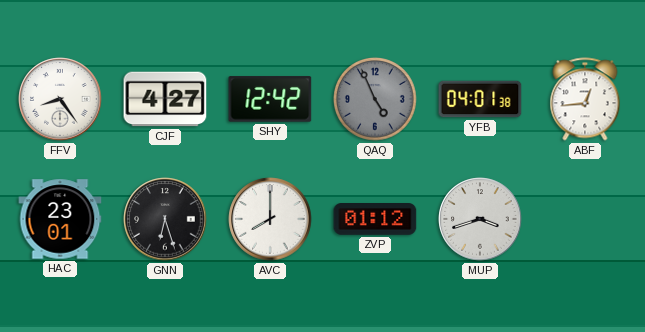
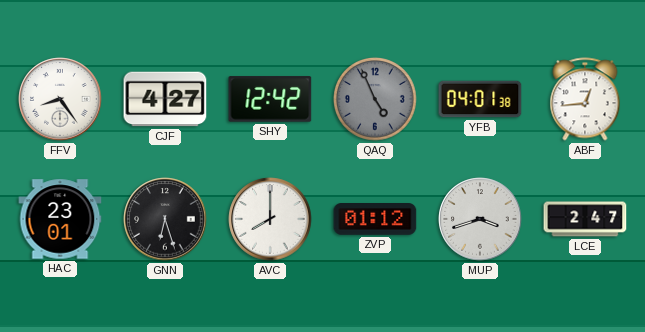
LCE: none -> 2:47 (585, 219)
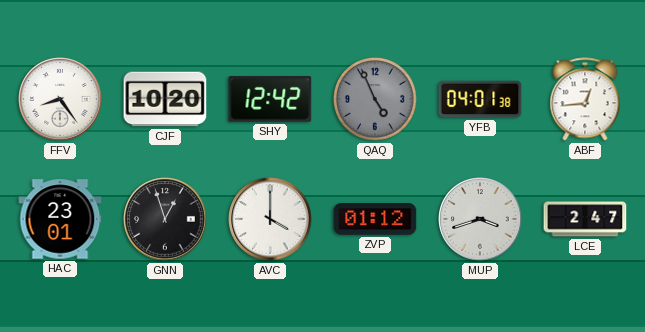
CJF: 4:27 -> 10:20 (165, 99)
GNN: 6:27 -> 12:57 (165, 219)
AVC: 8:00 -> 4:00 (270, 219)
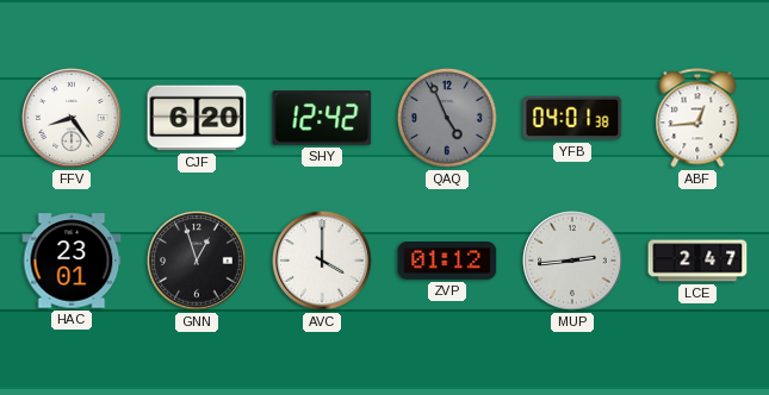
CJF: 10:20 -> 6:20 (197, 118)
MUP: 3:42 -> 2:44 (572, 261)
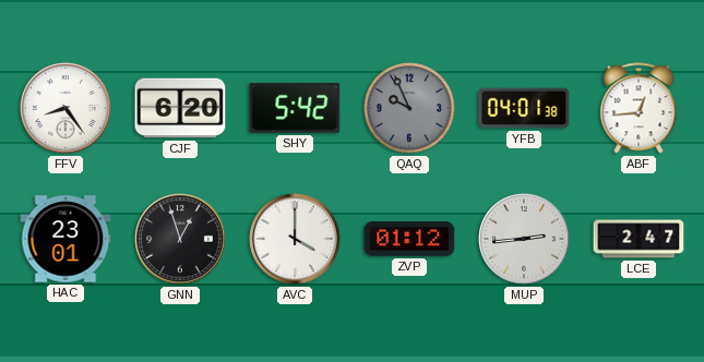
SHY: 12:42 -> 5:42 (295, 108)
QAQ: 4:56 -> 9:56 (410, 109)
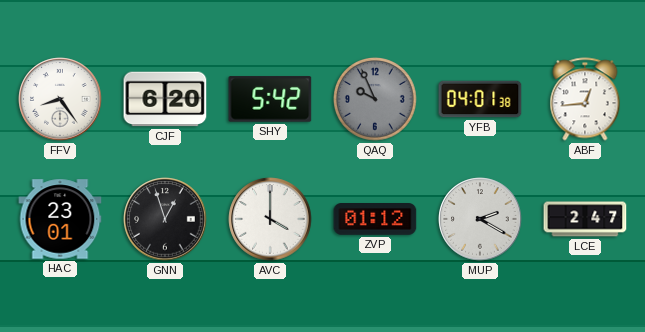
MUP: 2:44 -> 2:20 (480, 219)
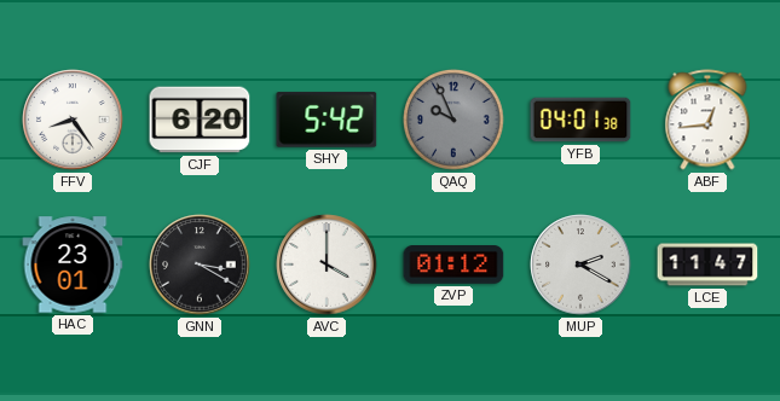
GNN: 12:57 -> 3:20 (200, 265)
LCE: 2:47 -> 11:47 (707, 265)
